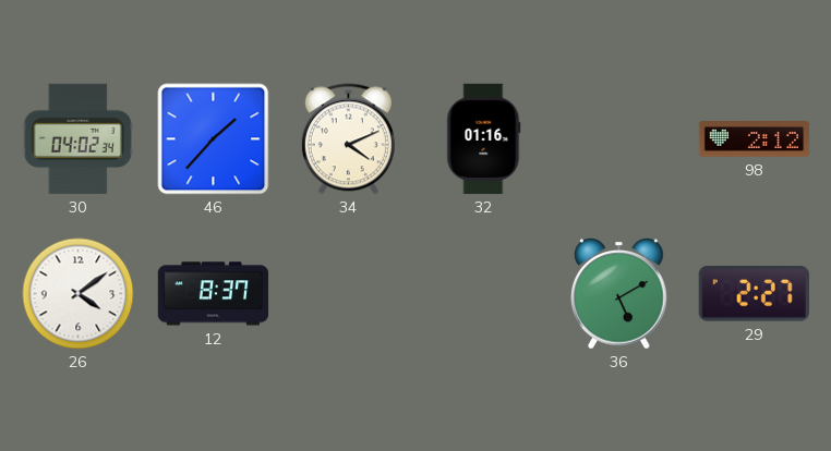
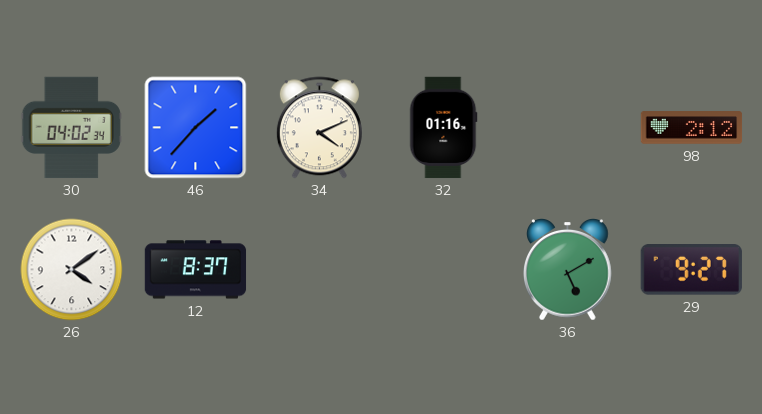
29: 2:27 -> 9:27 (691, 270)
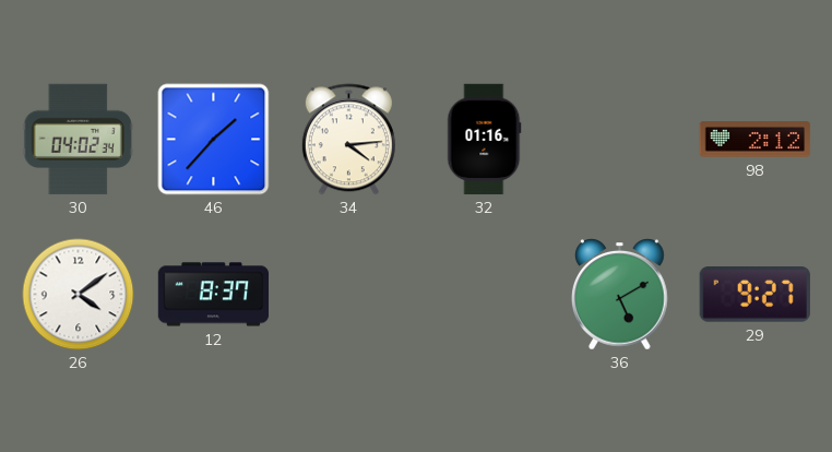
34: 4:11 -> 4:14 (348, 140)
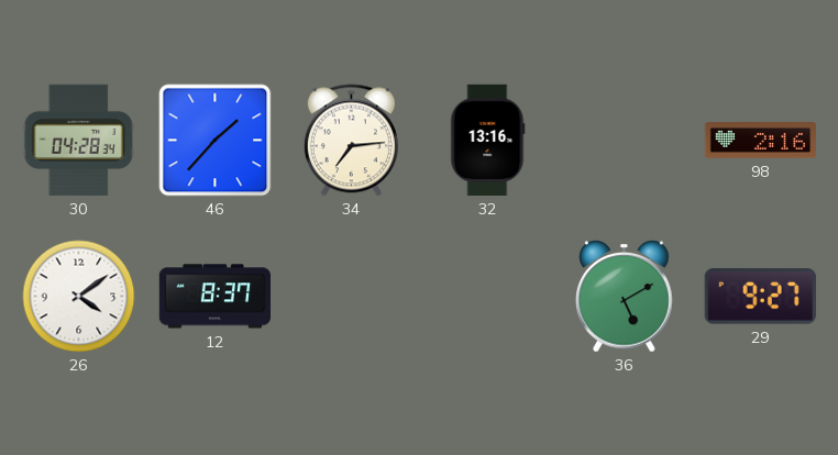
30: 04:02 -> 04:28 (78, 141)
34: 4:14 -> 7:14 (351, 141)
32: 01:16 -> 13:16 (488, 141)
98: 2:12 -> 2:16 (761, 141)
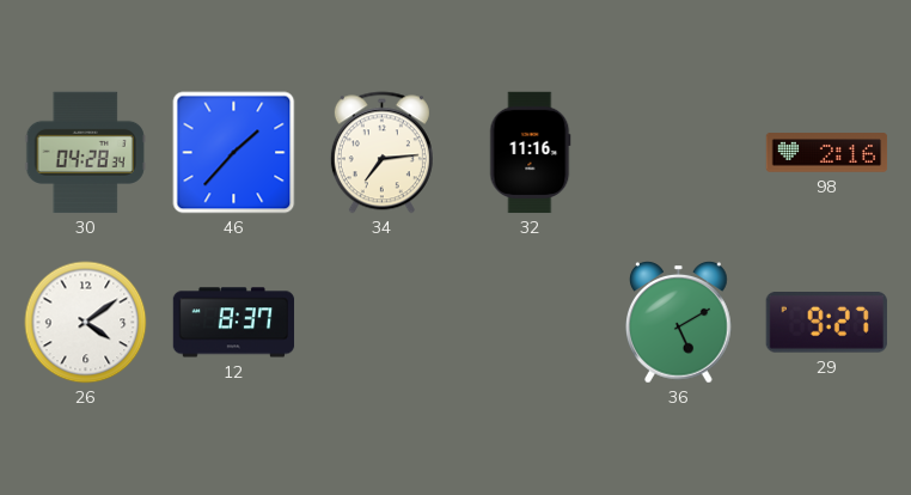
32: 13:16 -> 11:16 (531, 153)
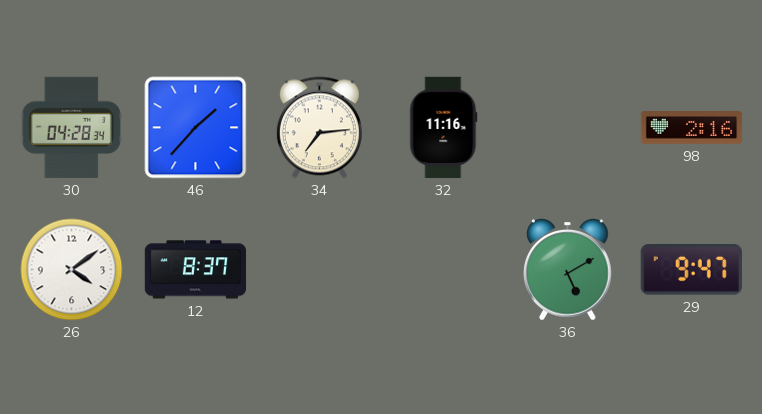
29: 9:27 -> 9:47 (691, 270)
